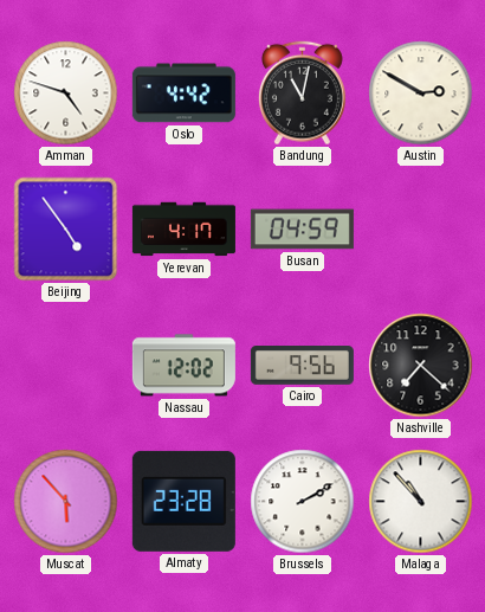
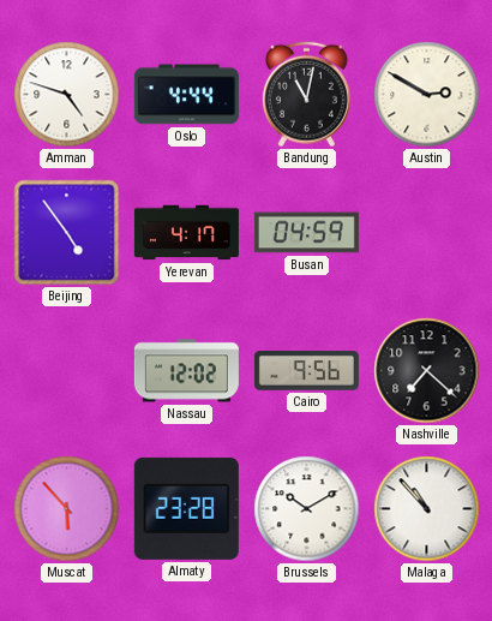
Oslo: 4:42 -> 4:44 (186, 95)
Brussels: 2:10 -> 10:10 (307, 509)
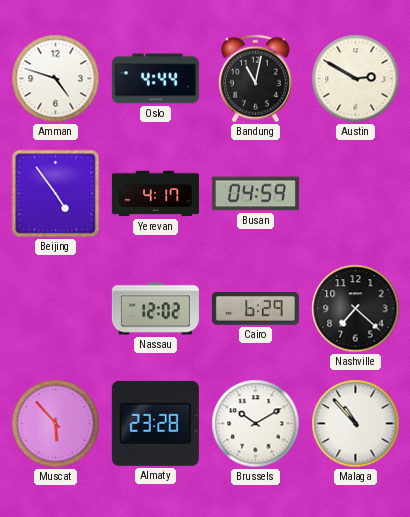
Cairo: 9:56 -> 6:29 (255, 309)
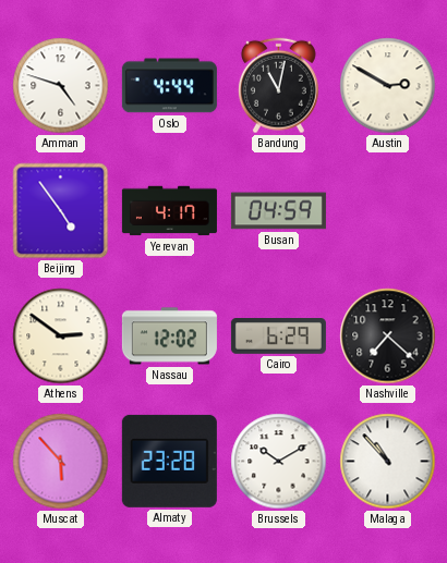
Athens: none -> 2:51 (61, 336)
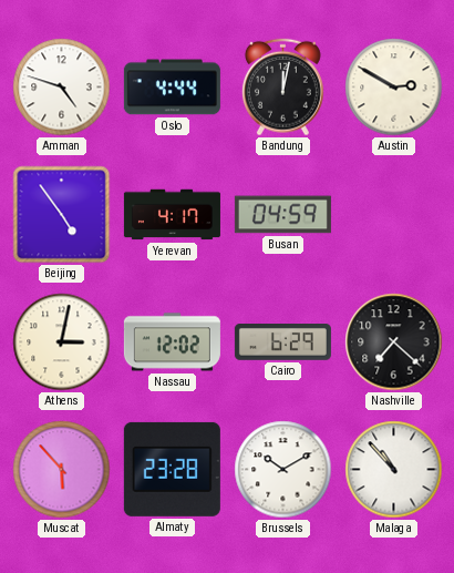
Bandung: 11:02 -> 12:02 (282, 88)
Athens: 2:51 -> 3:02 (62, 342)
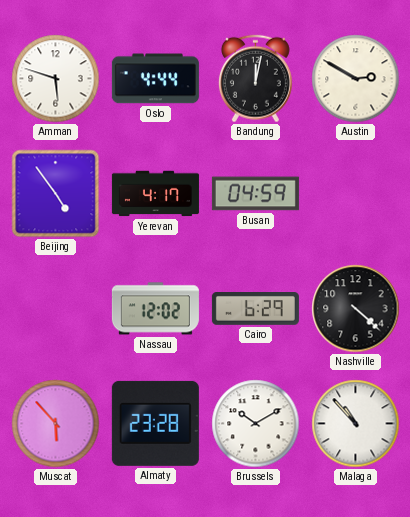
Amman: 4:48 -> 5:48 (56, 79)
Athens: 3:02 -> none (62, 342)
Nashville: 7:22 -> 4:22 (356, 309)
